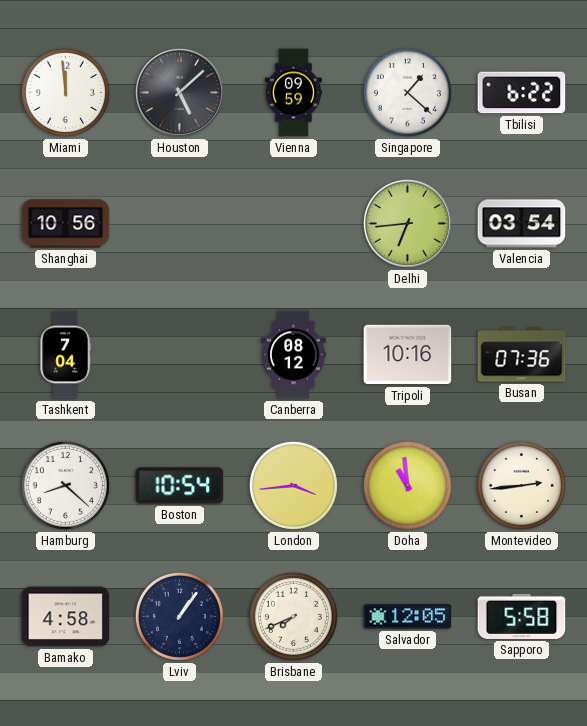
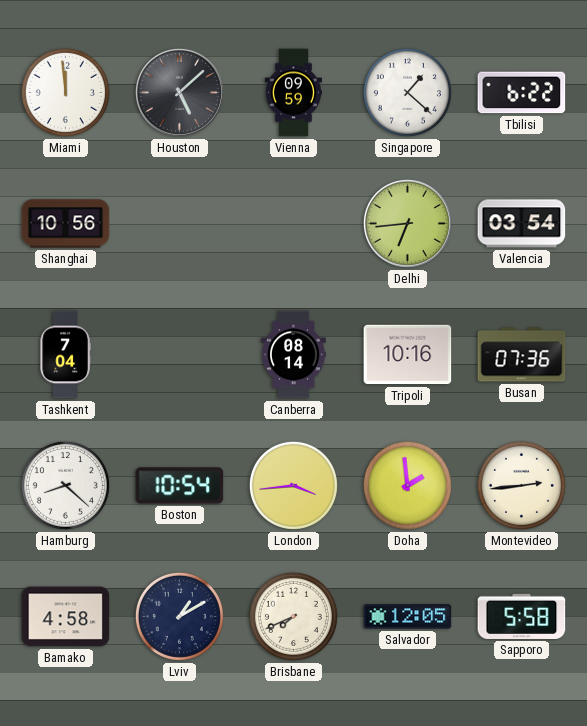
Canberra: 08:12 -> 08:14 (294, 355)
Doha: 10:59 -> 1:59 (407, 485)
Lviv: 1:06 -> 1:10 (179, 616)
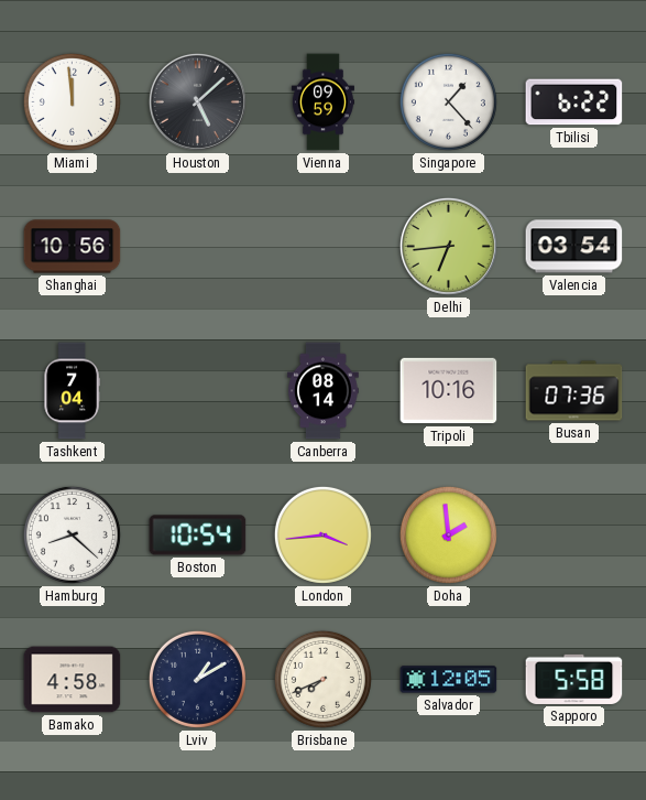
Singapore: 1:22 -> 1:23 (448, 101)
Montevideo: 2:44 -> none (521, 485)
